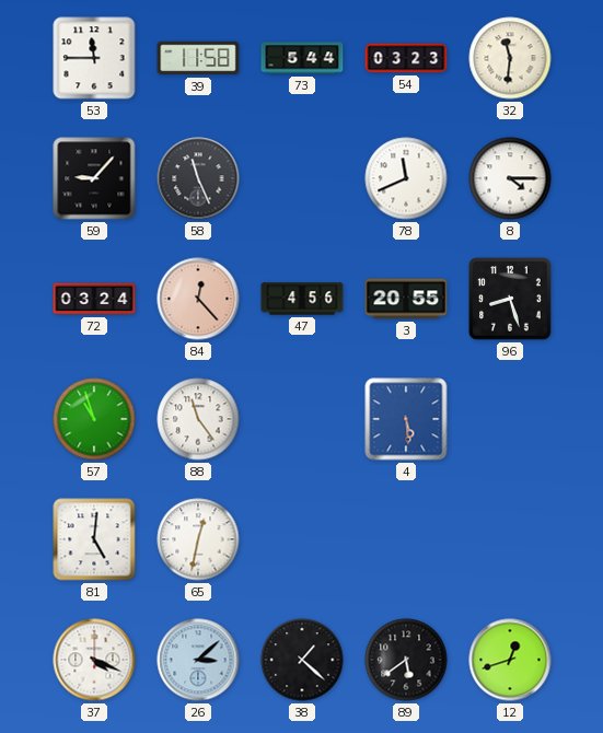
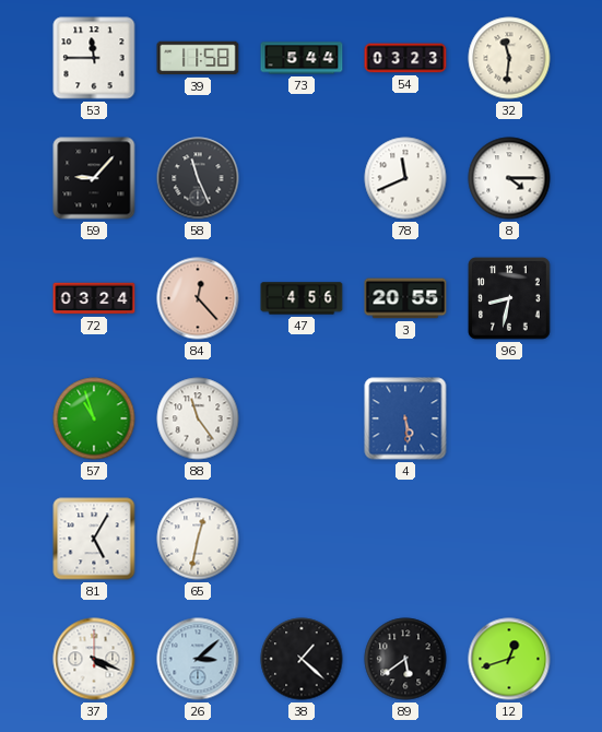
96: 8:27 -> 8:32 (509, 298)
81: 5:01 -> 5:05 (94, 539)
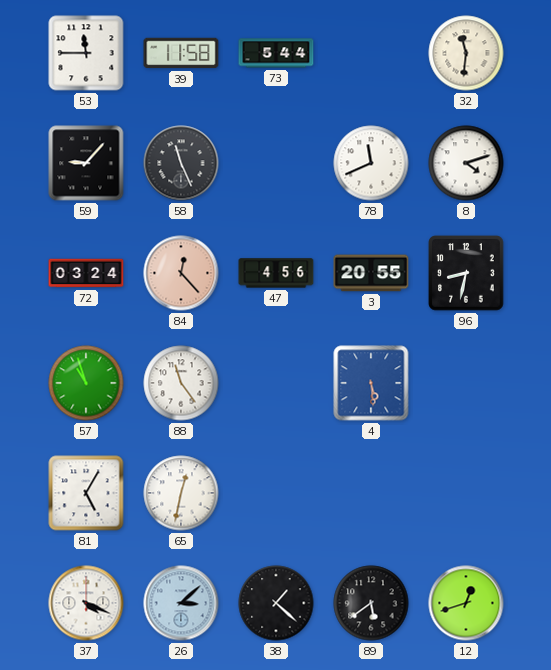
54: 03:23 -> none (405, 58)
8: 4:15 -> 4:12 (466, 163)
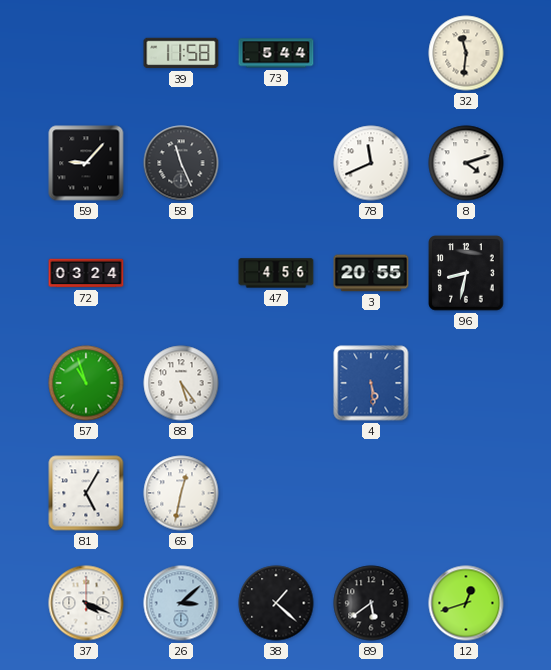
53: 11:45 -> none (86, 53)
84: 12:23 -> none (181, 273)
88: 11:24 -> 5:24 (181, 383)
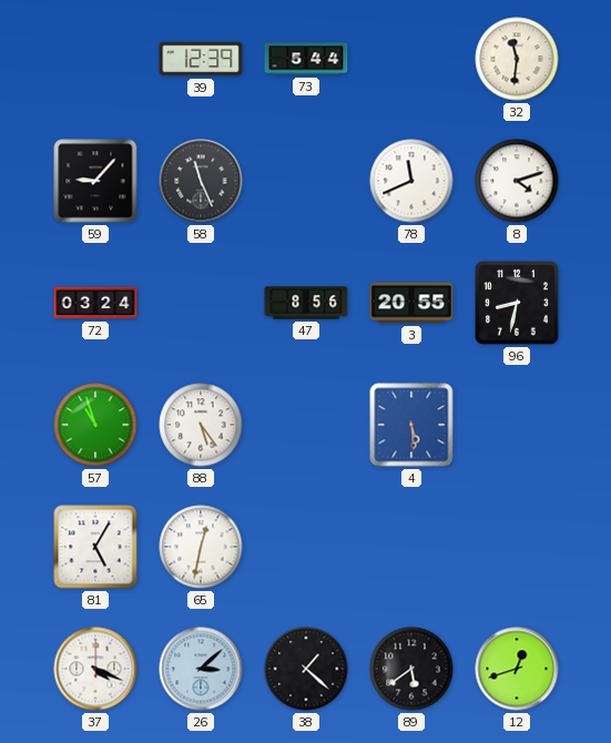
39: 11:58 -> 12:39 (201, 59)
47: 4:56 -> 8:56 (306, 303)
